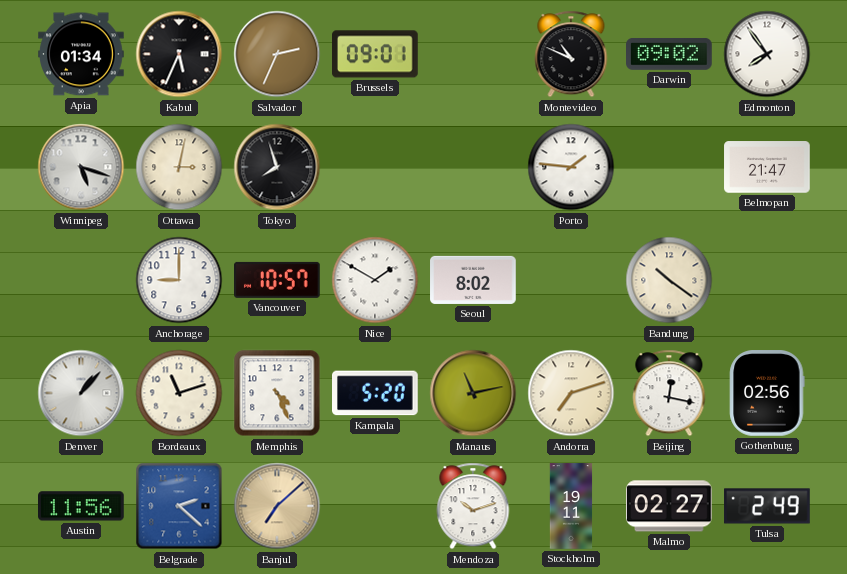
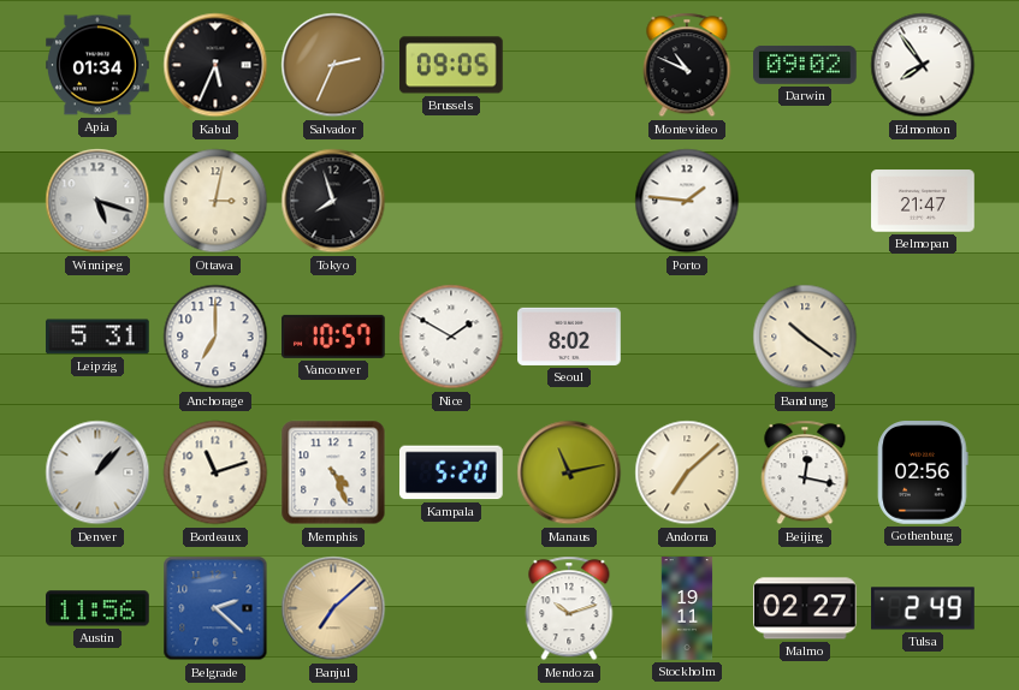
Brussels: 09:01 -> 09:05 (452, 65)
Leipzig: none -> 5:31 (99, 337)
Anchorage: 9:00 -> 7:00 (215, 337)
Andorra: 7:12 -> 7:08 (687, 472)
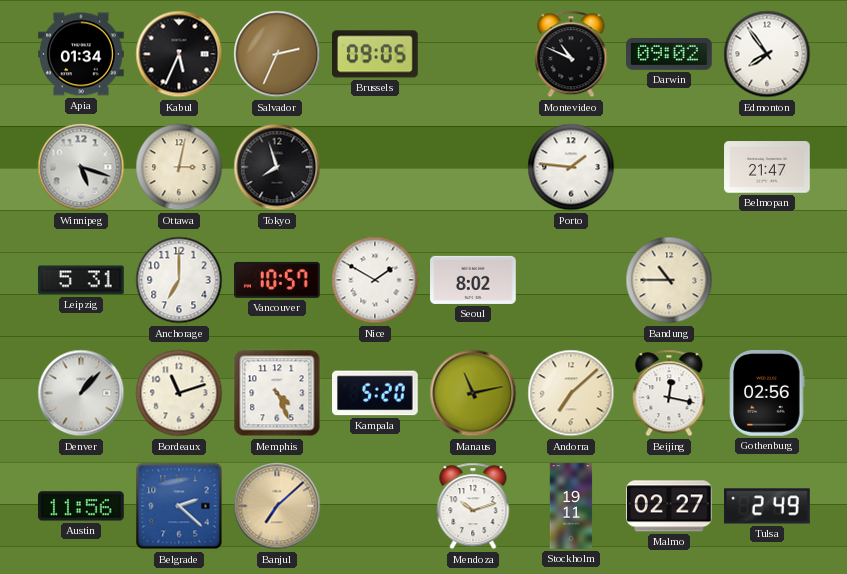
Bandung: 10:21 -> 10:45 (669, 280)
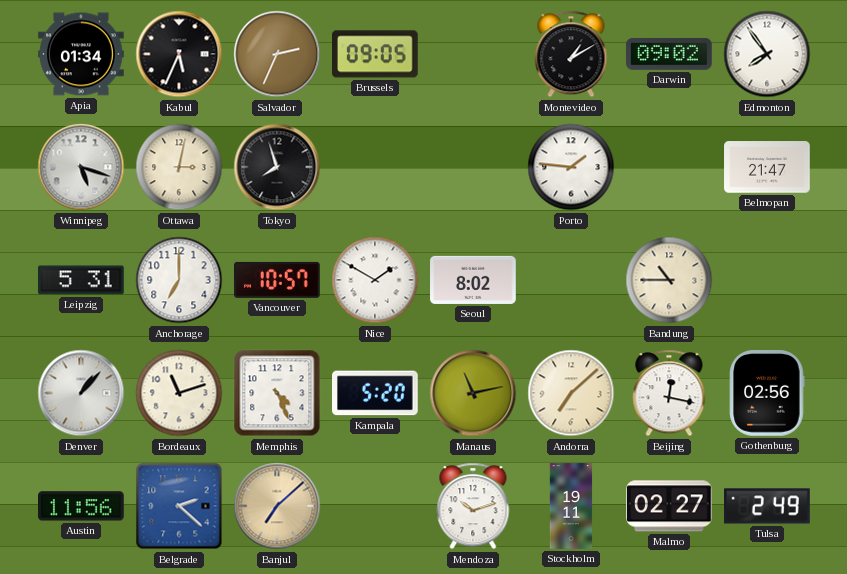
Montevideo: 10:49 -> 1:10 (571, 54)
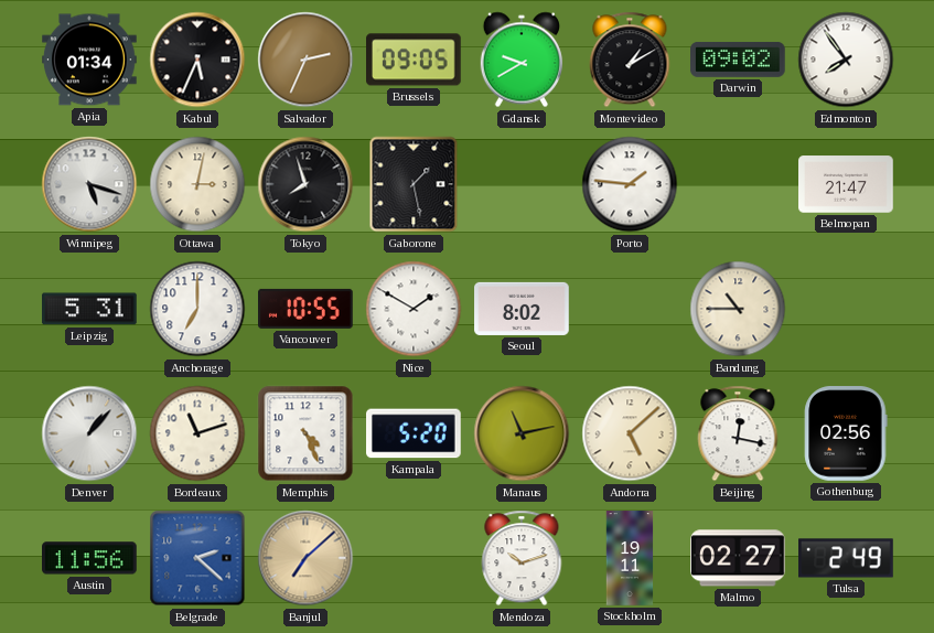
Gdansk: none -> 9:40 (520, 60)
Gaborone: none -> 1:28 (414, 184)
Vancouver: 10:57 -> 10:55 (307, 309)
Andorra: 7:08 -> 5:08 (630, 433)
